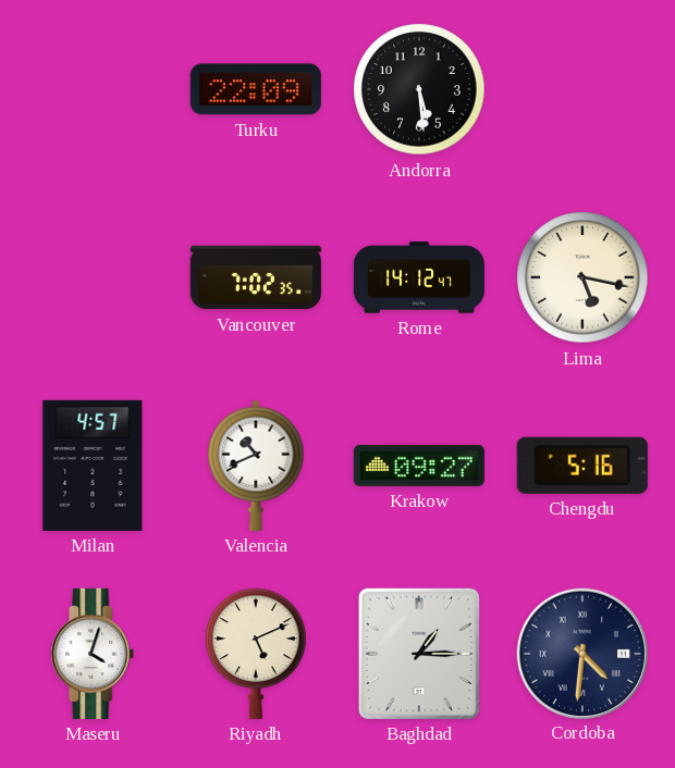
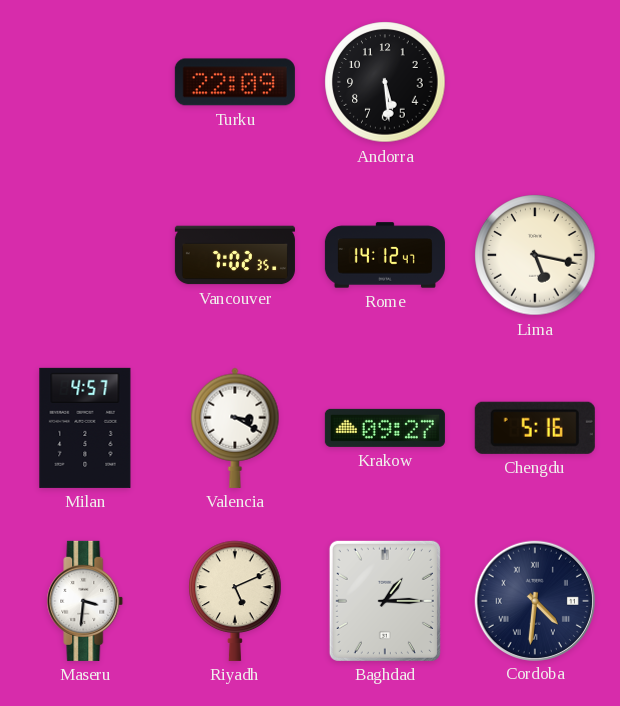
Valencia: 10:41 -> 3:20 (235, 428)
Maseru: 4:03 -> 3:31 (85, 601)
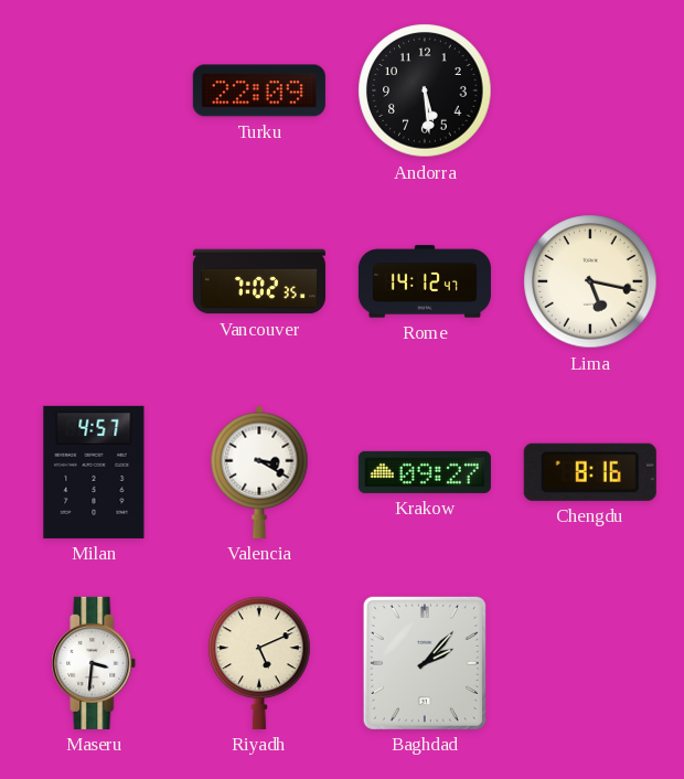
Chengdu: 5:16 -> 8:16 (590, 472)
Baghdad: 1:15 -> 2:07 (425, 663)
Cordoba: 4:31 -> none (534, 600)
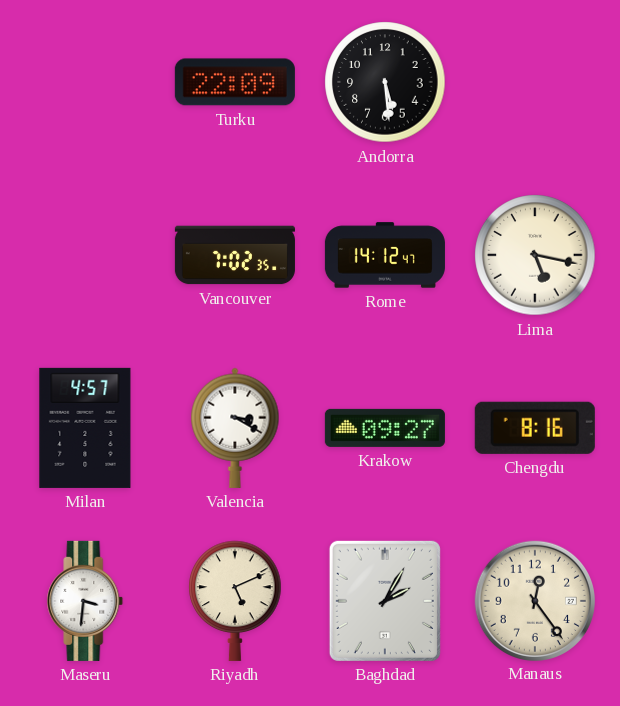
Baghdad: 2:07 -> 2:05 (385, 601)
Manaus: none -> 12:24 (534, 600)
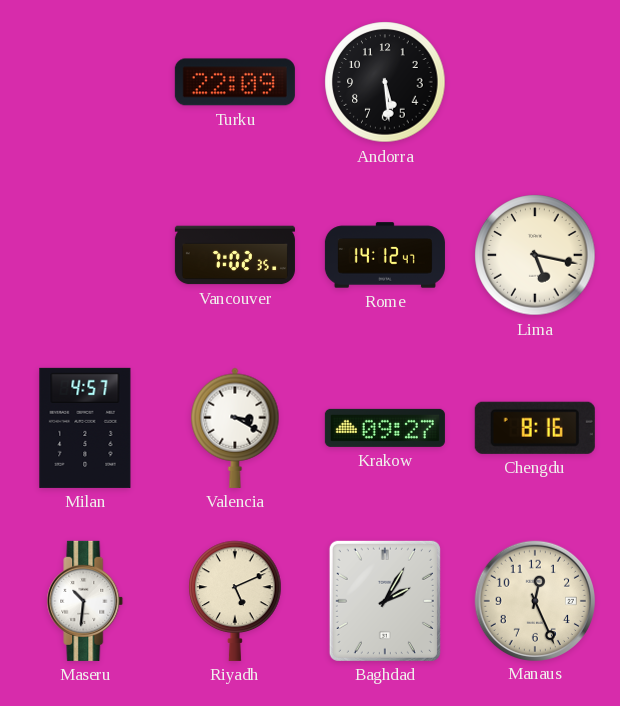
Maseru: 3:31 -> 10:31 (85, 601)
Manaus: 12:24 -> 12:26 (534, 600)
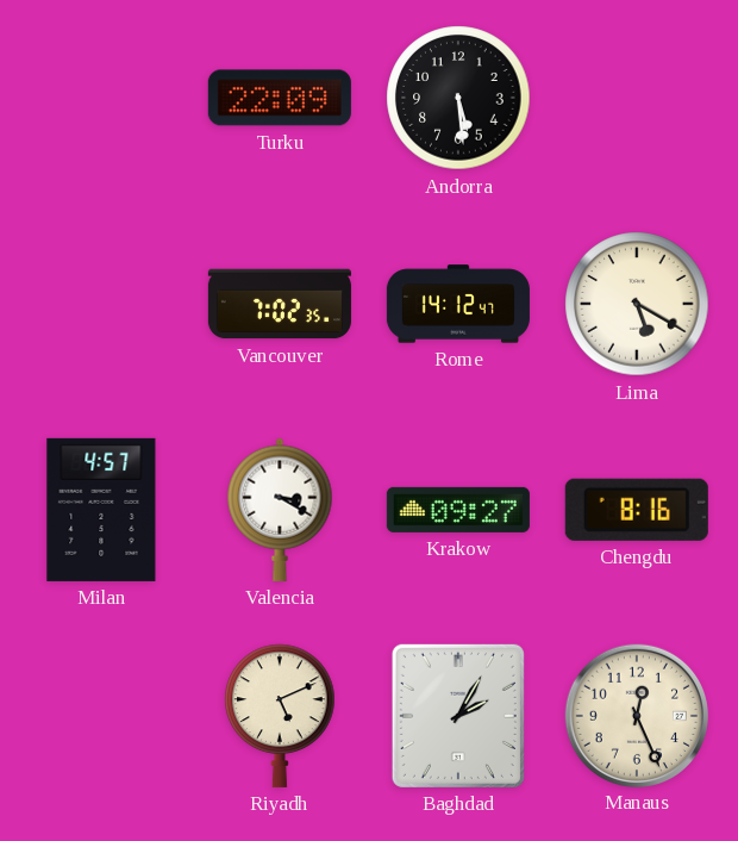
Lima: 5:17 -> 5:20 (637, 304)
Maseru: 10:31 -> none (85, 601)
